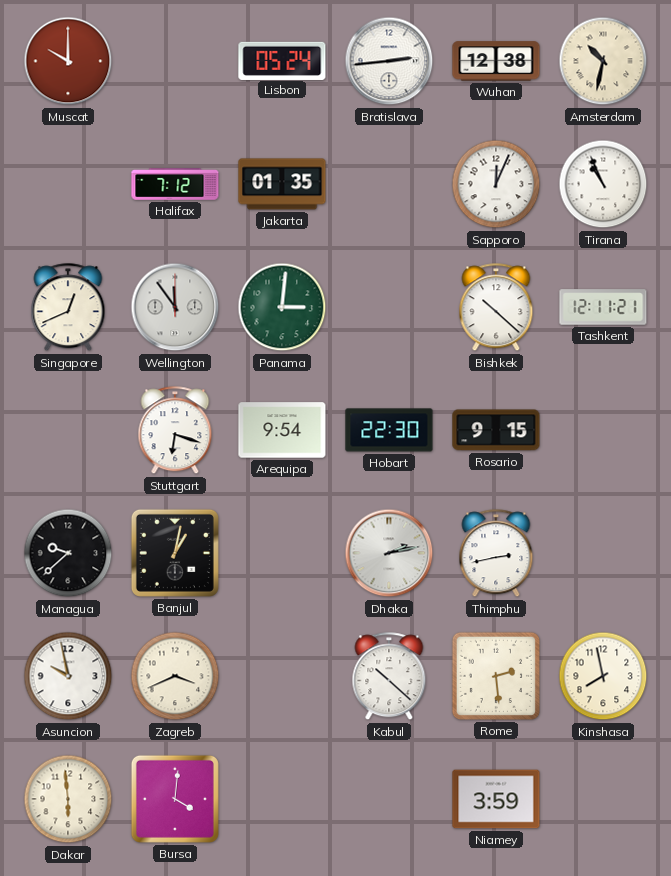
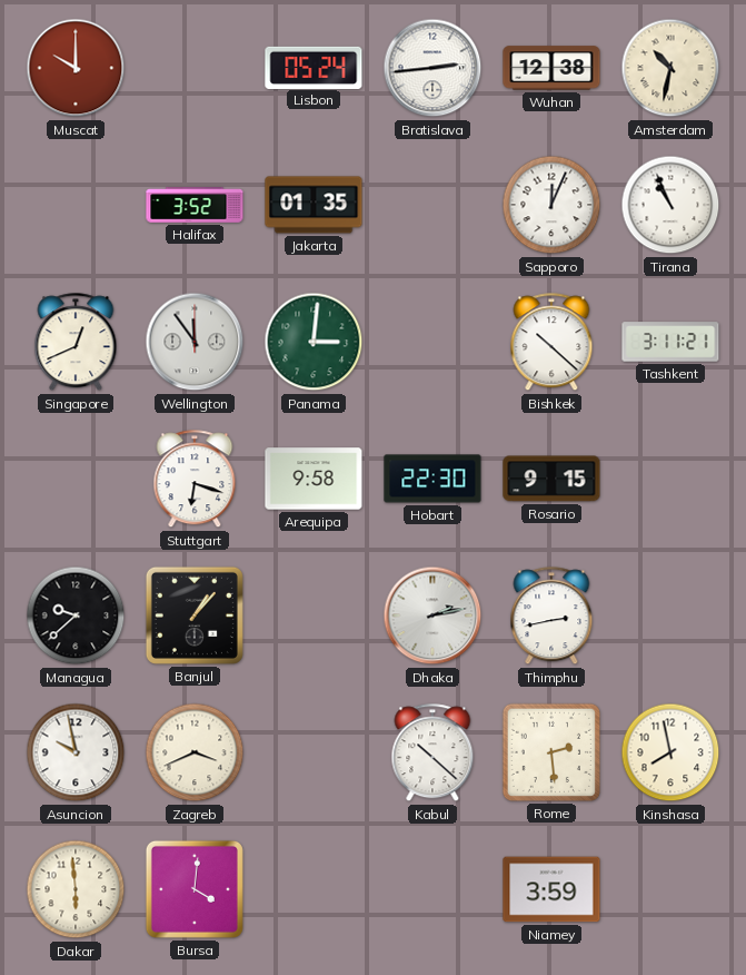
Halifax: 7:12 -> 3:52 (195, 205)
Tashkent: 12:11 -> 3:11 (670, 342)
Arequipa: 9:54 -> 9:58 (314, 479)
Banjul: 1:02 -> 1:07 (195, 615)
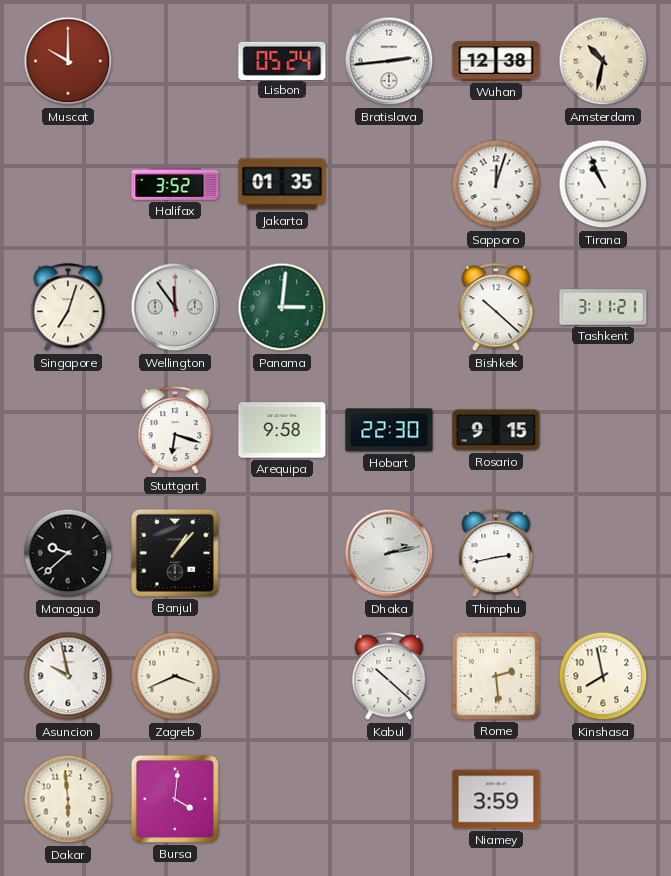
Sapporo: 12:04 -> 12:03 (496, 184)
Singapore: 12:41 -> 7:03 (68, 308)
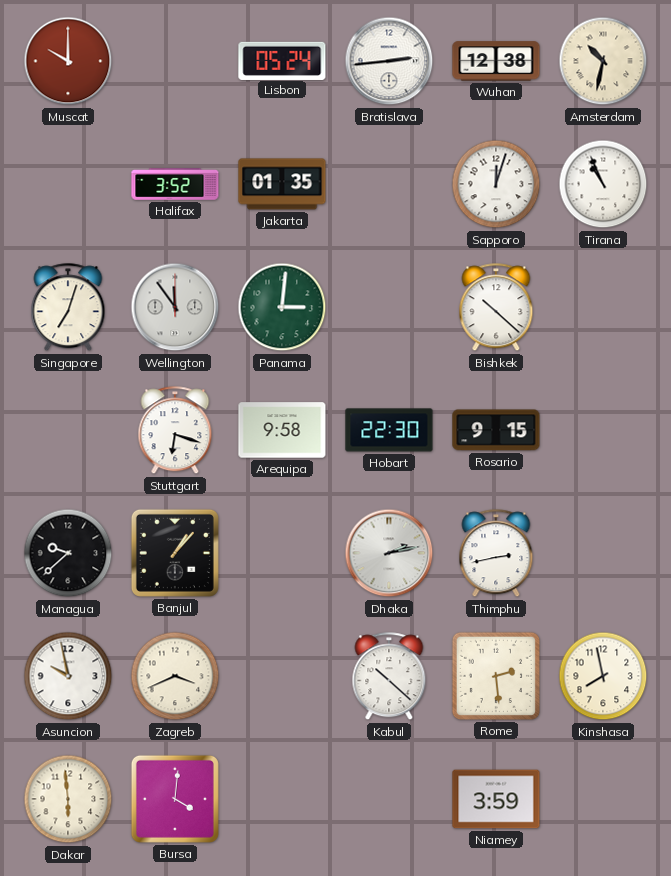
Tashkent: 3:11 -> none (603, 307)
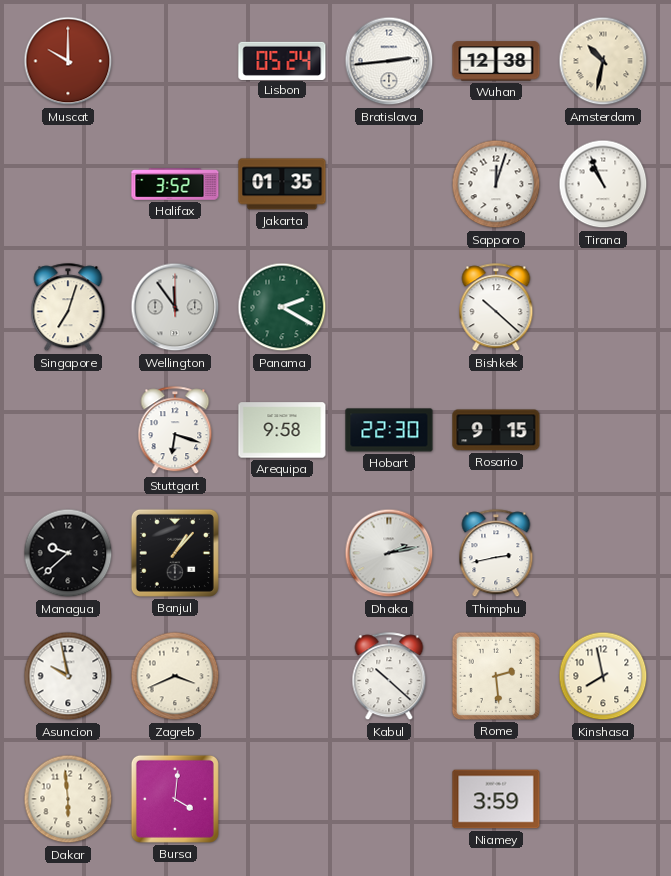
Panama: 3:01 -> 2:20 (282, 307)
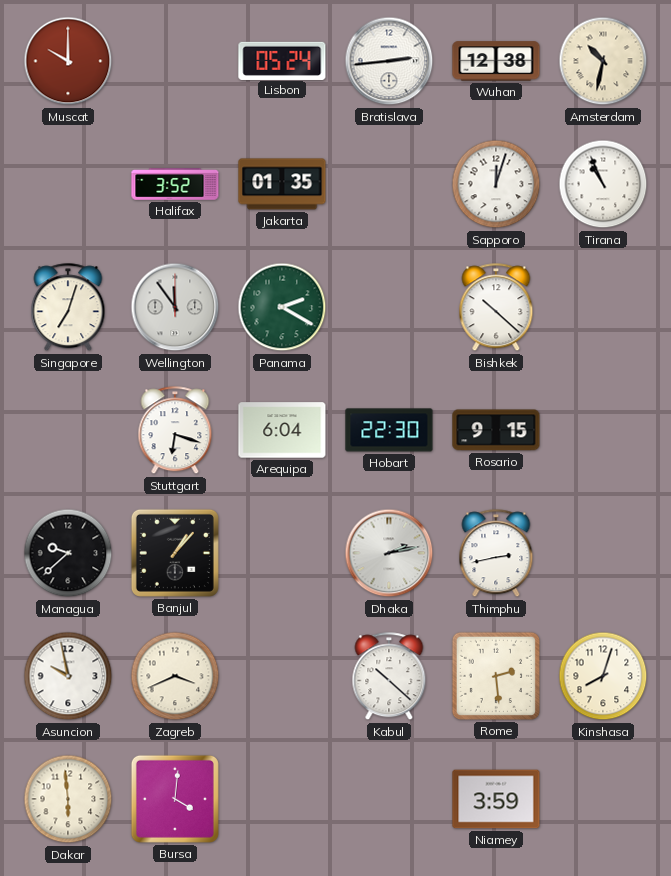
Arequipa: 9:58 -> 6:04 (282, 430)
Kinshasa: 7:58 -> 8:03 (603, 676)
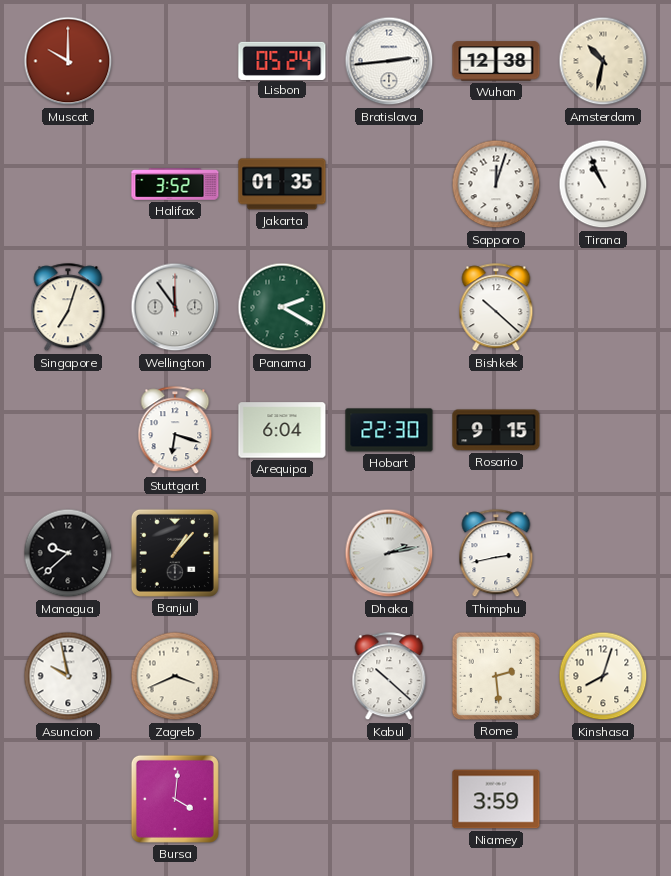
Dakar: 5:59 -> none (68, 799)
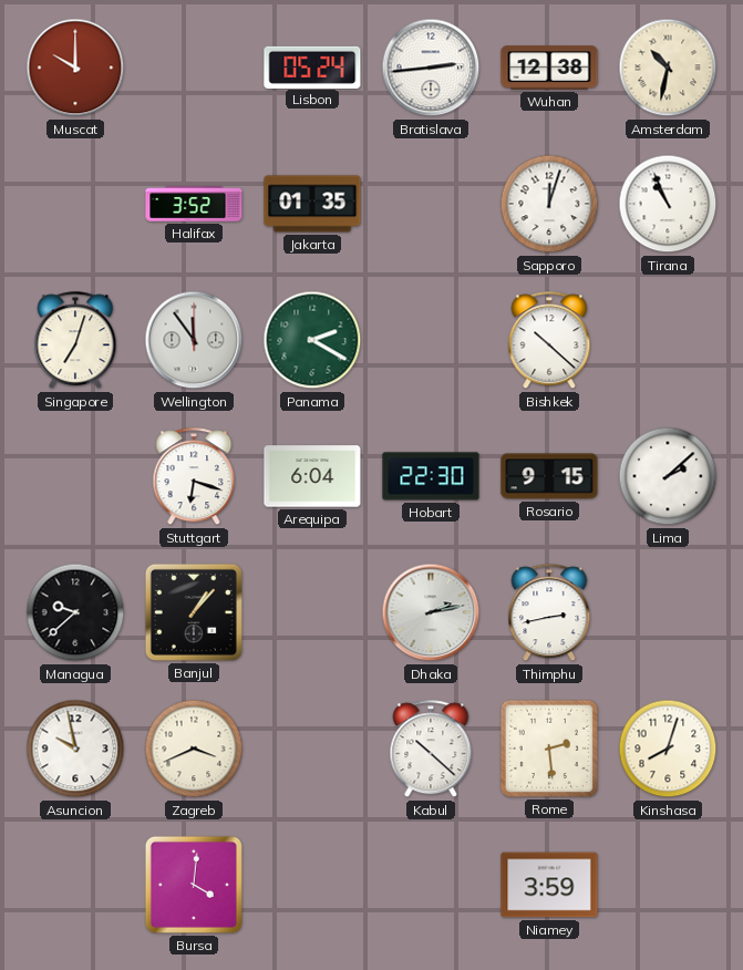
Lima: none -> 2:08 (668, 476)
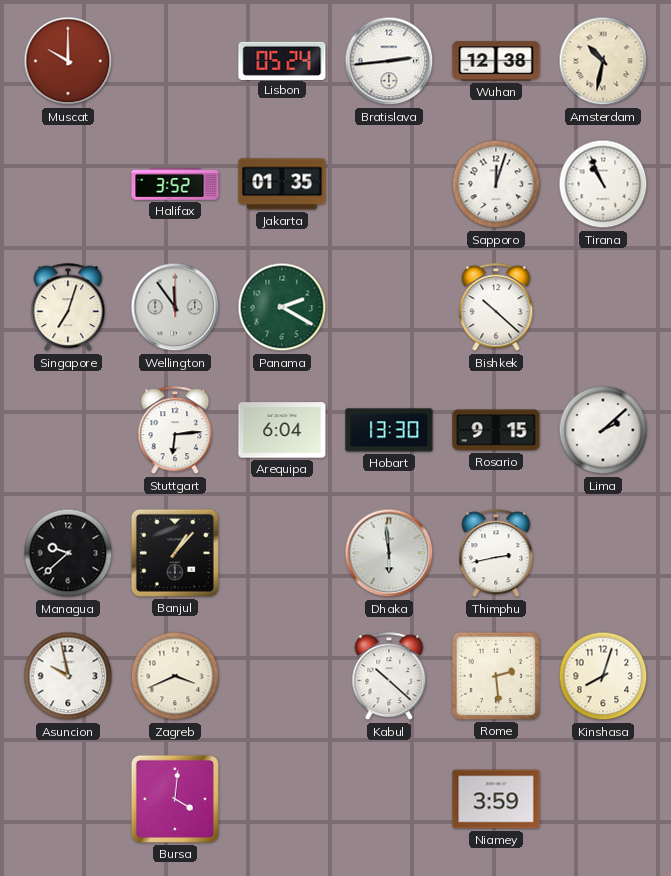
Stuttgart: 6:18 -> 6:14 (175, 431)
Hobart: 22:30 -> 13:30 (389, 430)
Dhaka: 2:13 -> 5:59 (389, 553)
